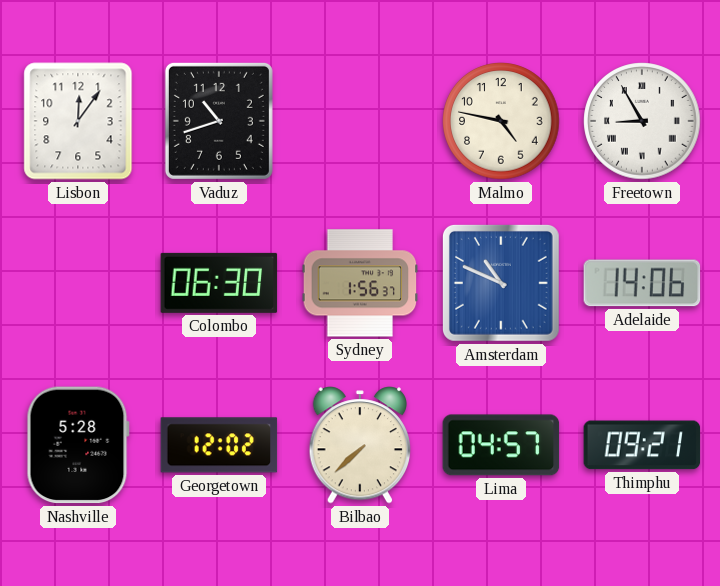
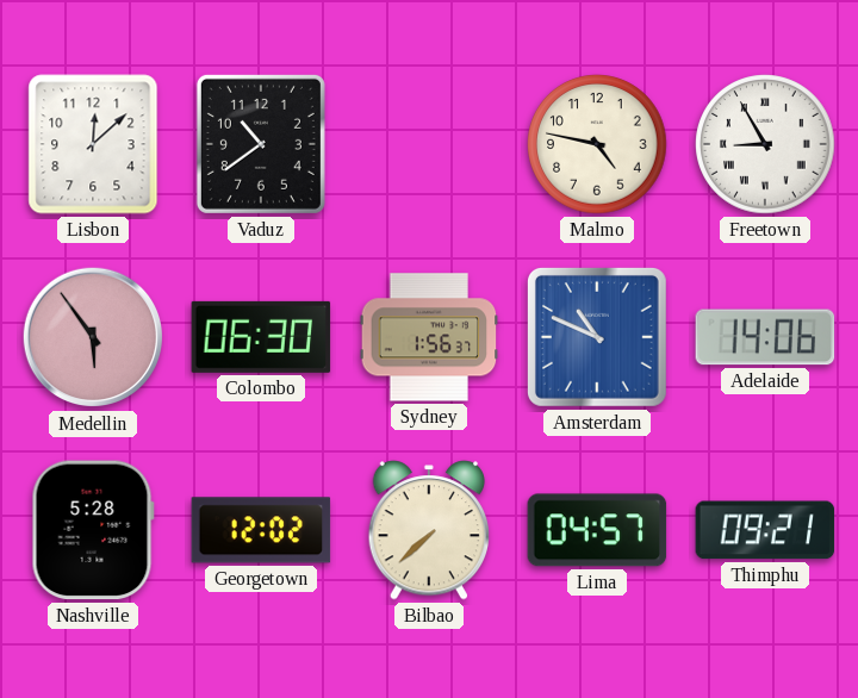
Lisbon: 12:06 -> 12:08 (93, 144)
Vaduz: 10:42 -> 10:39 (261, 144)
Medellin: none -> 5:54 (93, 337)
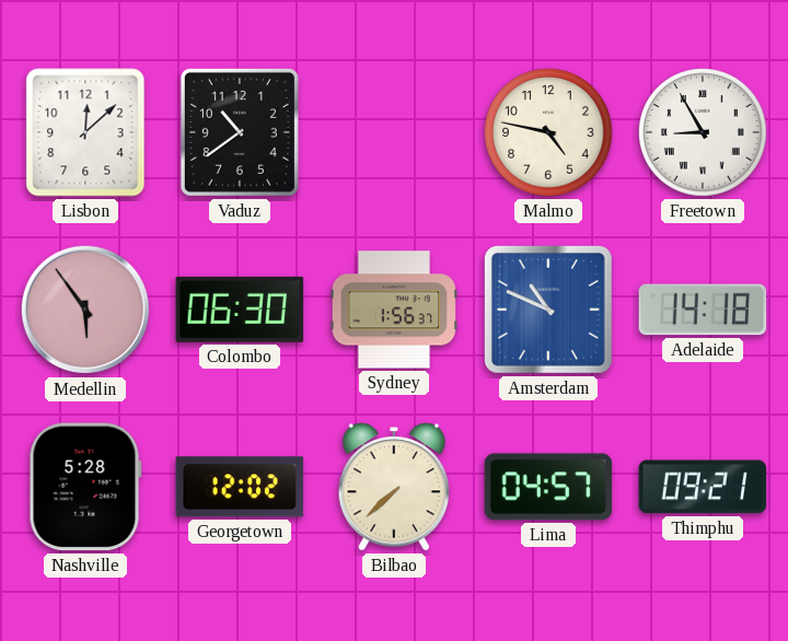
Adelaide: 14:06 -> 14:18 (703, 310)
